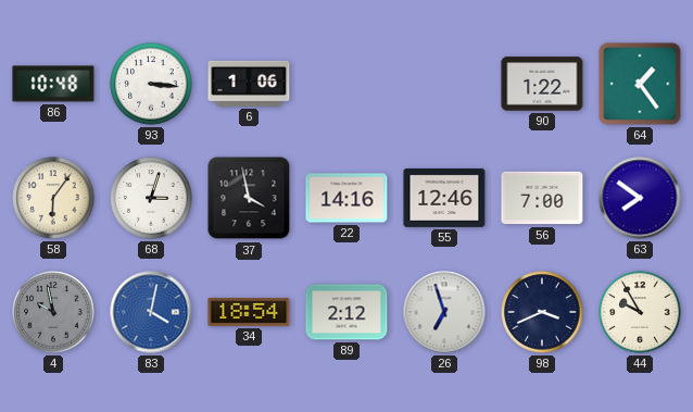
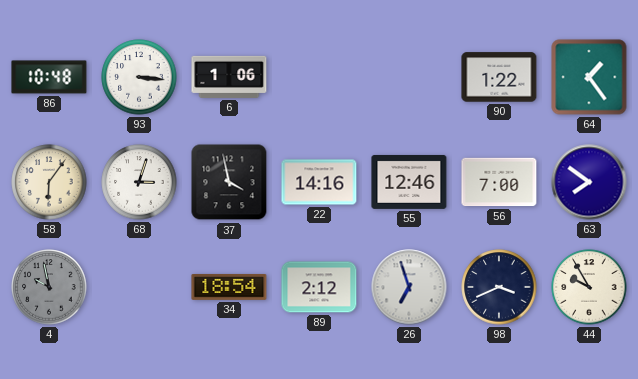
83: 4:02 -> none (151, 312)
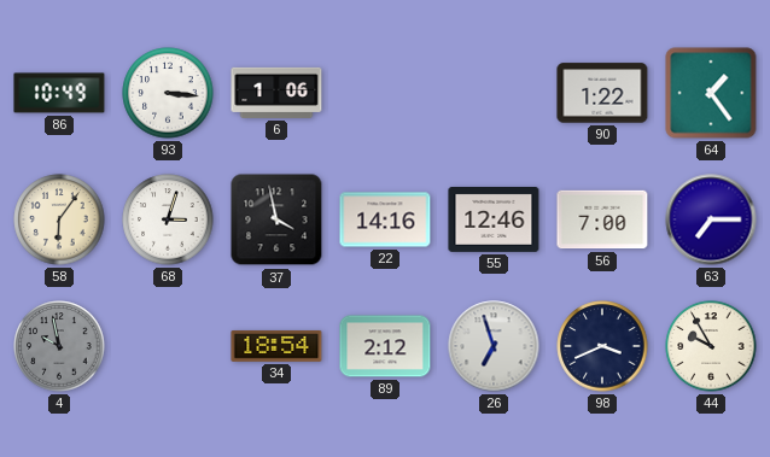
86: 10:48 -> 10:49 (59, 93)
63: 7:51 -> 7:15 (711, 219)
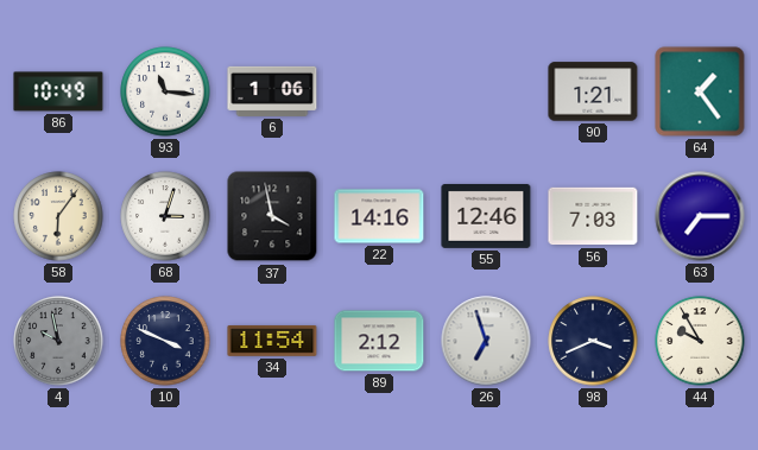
93: 3:16 -> 11:16 (165, 91)
90: 1:22 -> 1:21 (593, 91)
56: 7:00 -> 7:03 (593, 216)
10: none -> 3:49 (165, 341)
34: 18:54 -> 11:54 (272, 341)
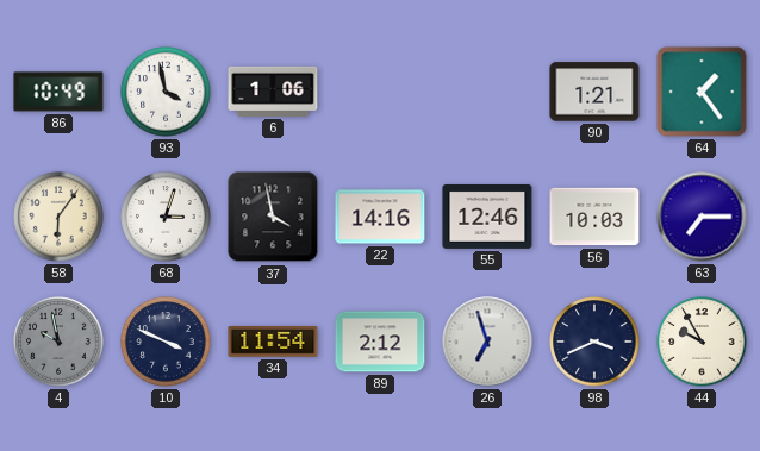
93: 11:16 -> 3:58 (166, 92)
56: 7:03 -> 10:03 (594, 217)
